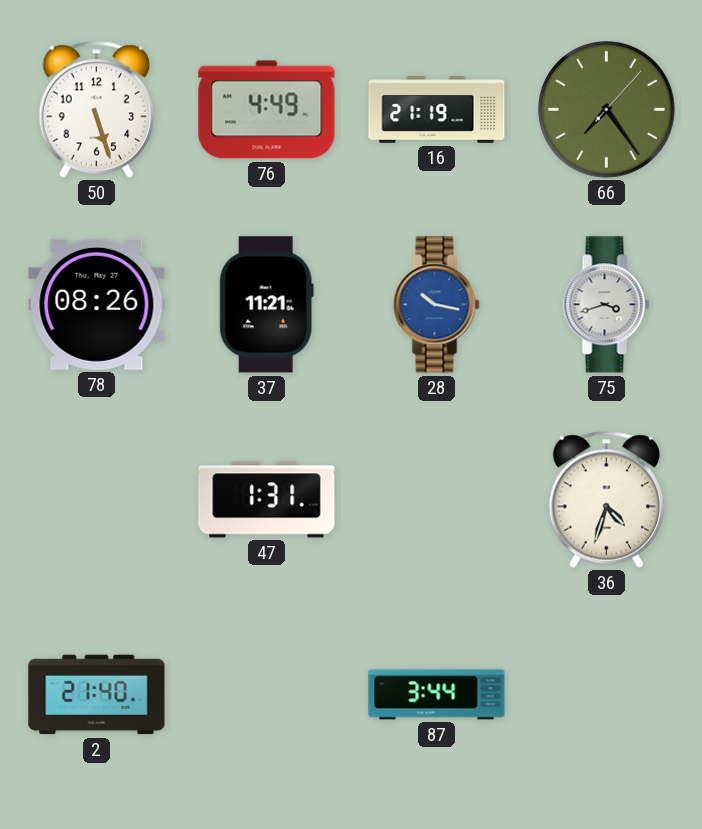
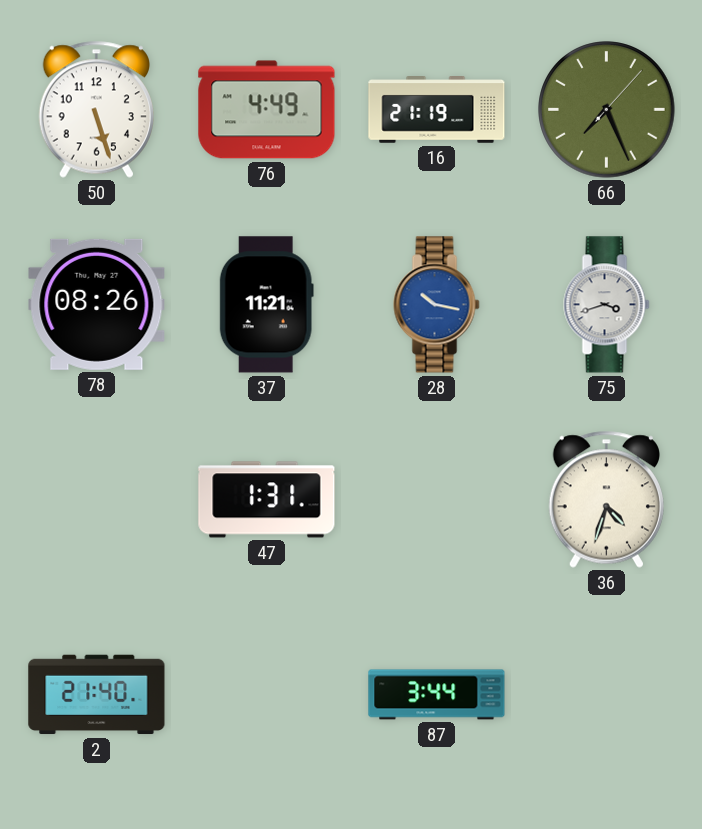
66: 7:24 -> 7:26 (607, 110)
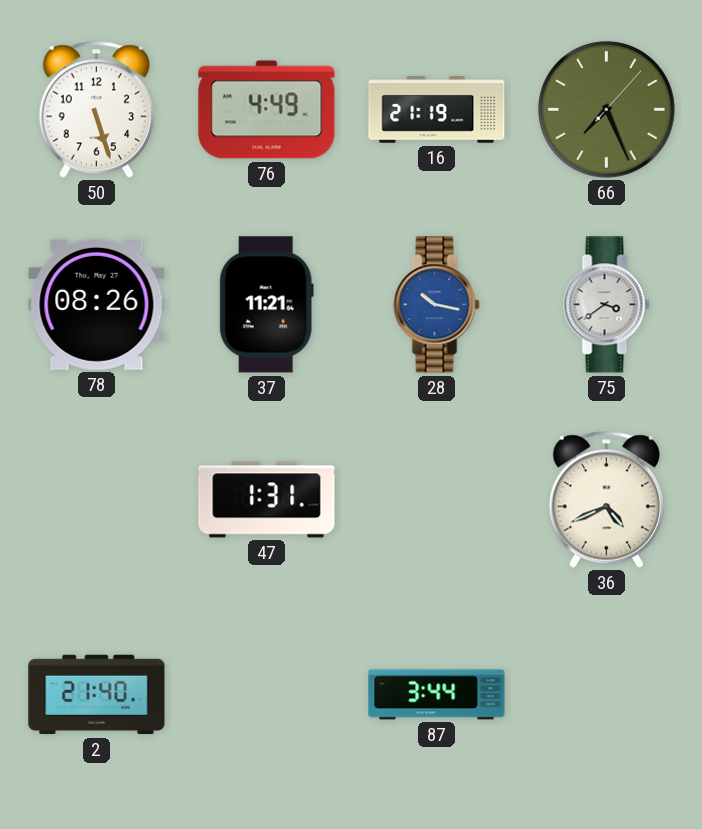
75: 3:42 -> 3:39 (607, 305)
36: 4:33 -> 4:41 (606, 499)
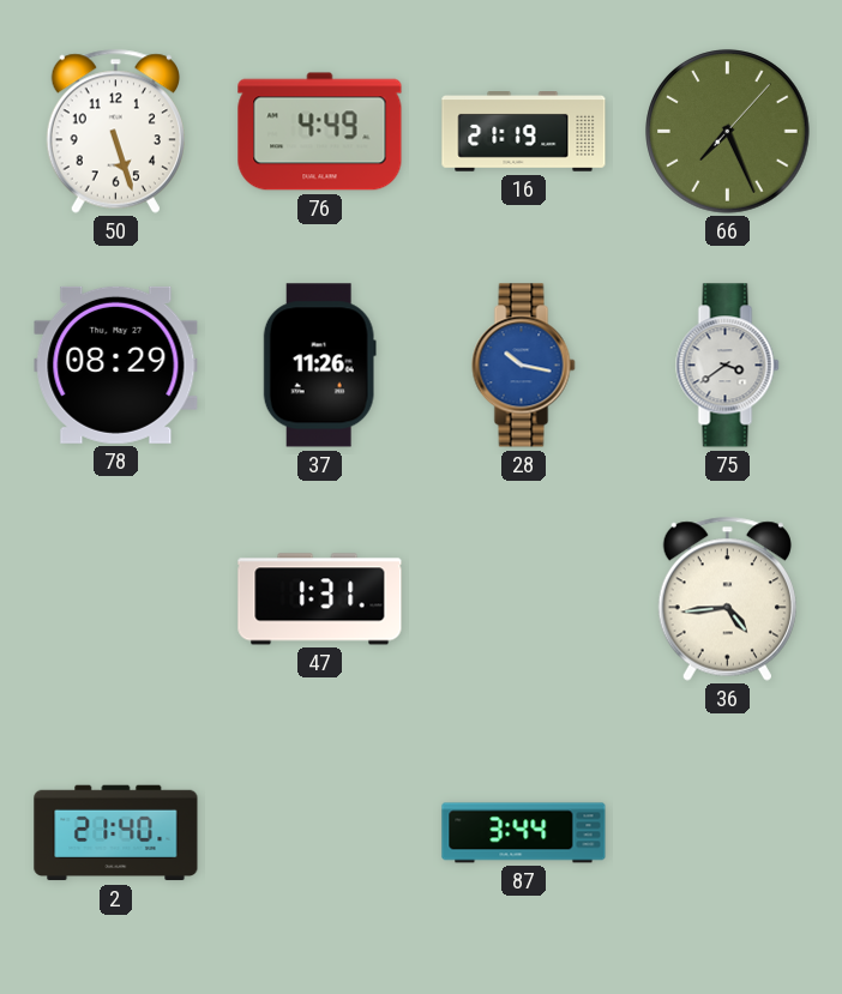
78: 08:26 -> 08:29 (116, 365)
37: 11:21 -> 11:26 (319, 366)
36: 4:41 -> 4:44 (727, 598)
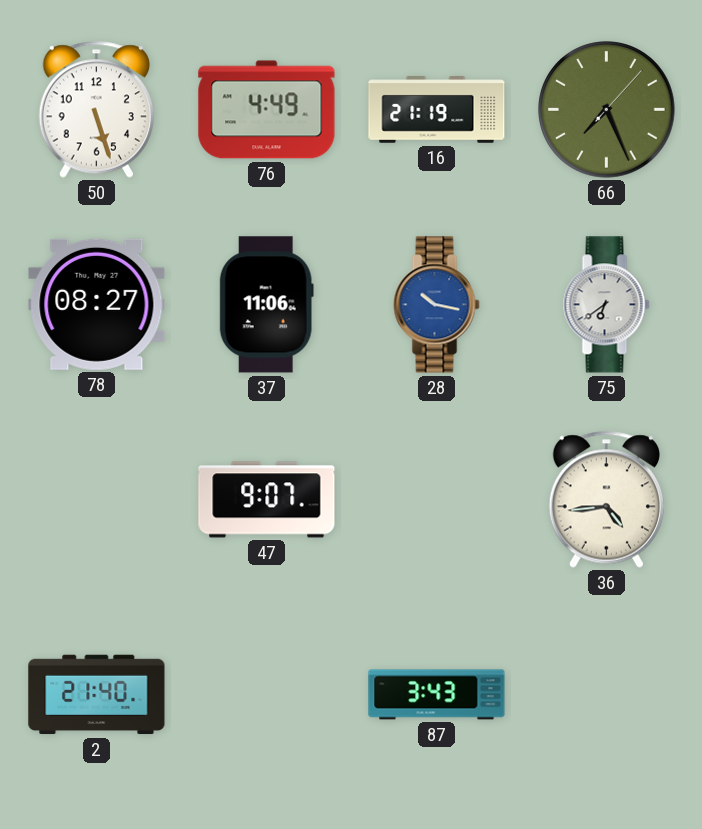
78: 08:29 -> 08:27 (97, 304)
37: 11:26 -> 11:06 (266, 305)
75: 3:39 -> 6:39 (607, 305)
47: 1:31 -> 9:07 (267, 500)
87: 3:44 -> 3:43 (437, 695)
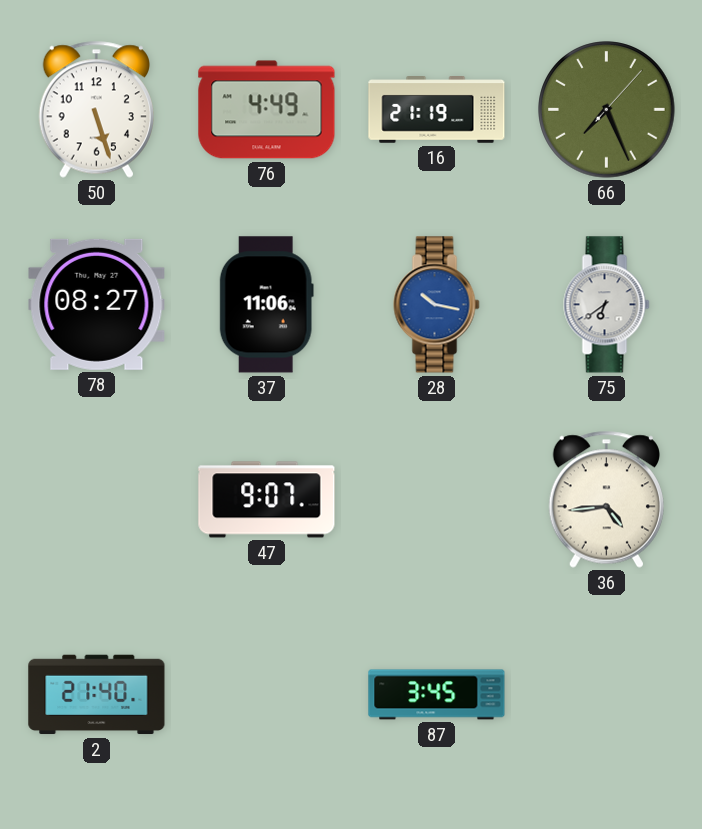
87: 3:43 -> 3:45 (437, 695)
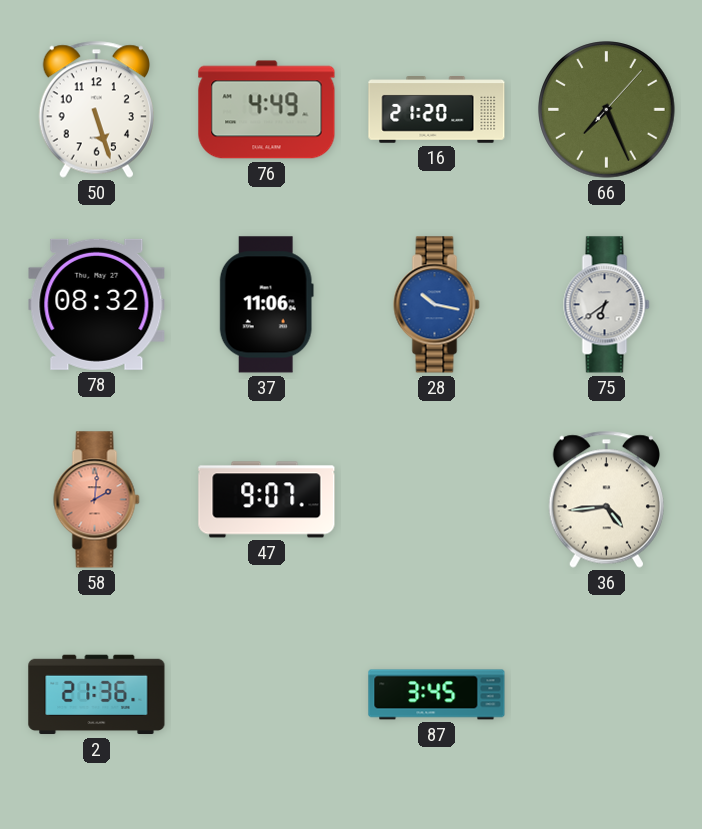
16: 21:19 -> 21:20 (437, 110)
78: 08:27 -> 08:32 (97, 304)
58: none -> 2:01 (97, 500)
2: 21:40 -> 21:36 (97, 695)
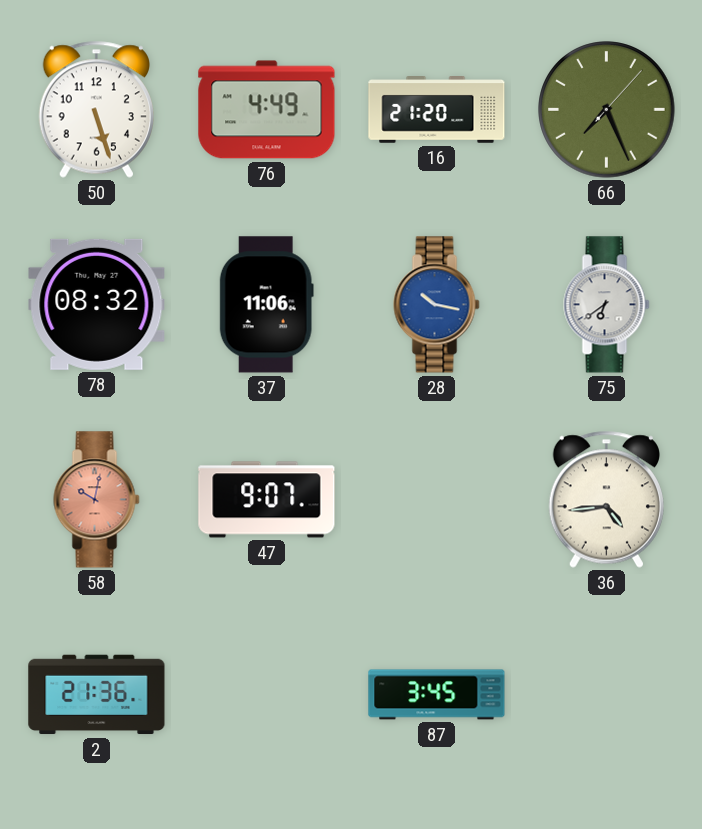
58: 2:01 -> 10:02 (97, 500)
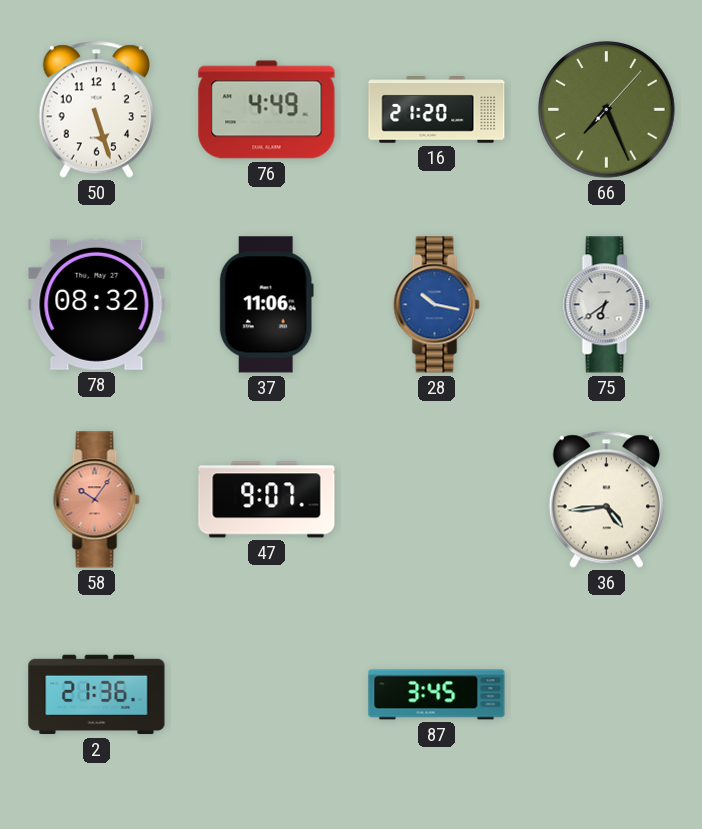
58: 10:02 -> 10:06 (97, 500)
